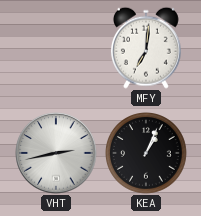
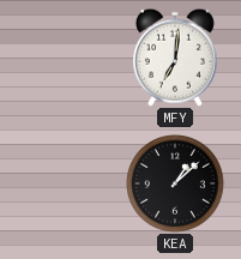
VHT: 2:43 -> none (56, 153)
KEA: 1:04 -> 1:08 (176, 185)
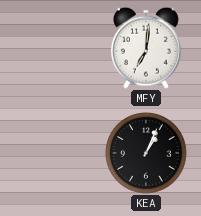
KEA: 1:08 -> 1:04 (147, 154)
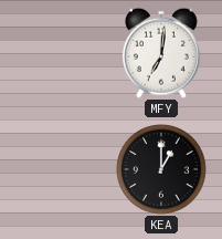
KEA: 1:04 -> 1:00 (162, 170)
